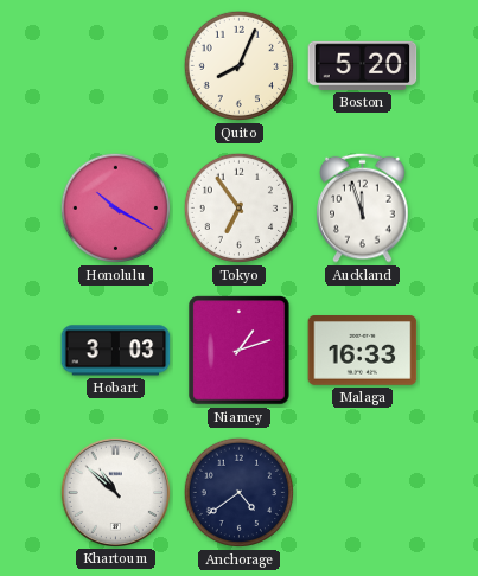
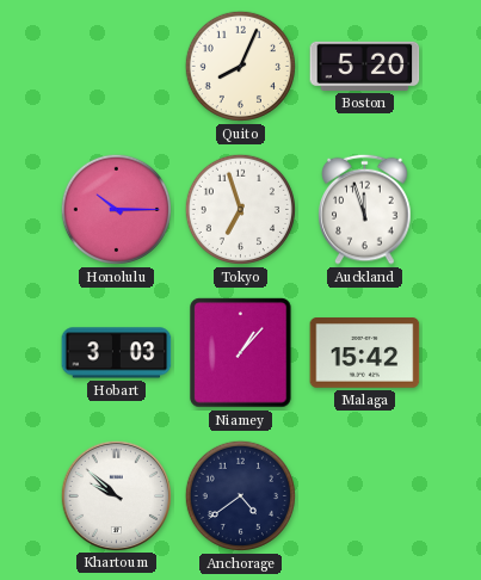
Honolulu: 10:20 -> 10:15 (116, 209)
Tokyo: 6:54 -> 6:57 (240, 209)
Niamey: 1:12 -> 1:07 (241, 353)
Malaga: 16:33 -> 15:42 (365, 353)
Khartoum: 10:52 -> 9:52 (116, 495)
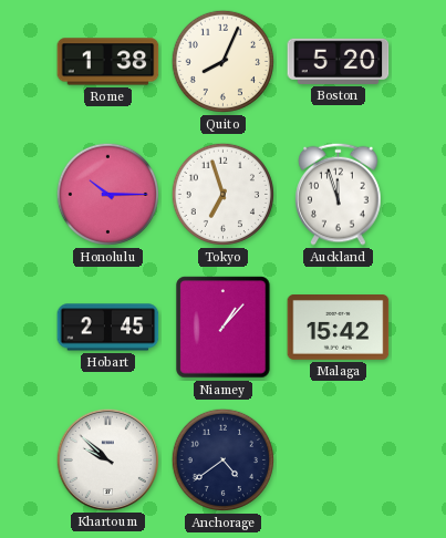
Rome: none -> 1:38 (108, 62)
Hobart: 3:03 -> 2:45 (108, 328)
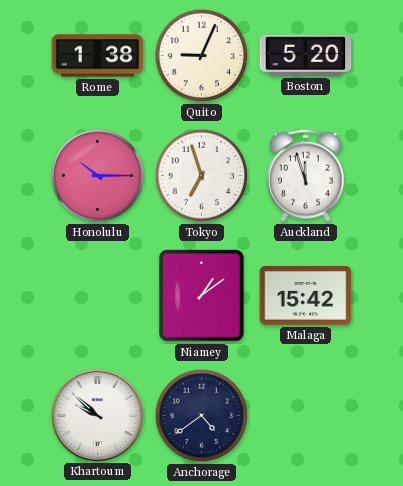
Quito: 8:04 -> 9:04 (201, 55)
Hobart: 2:45 -> none (108, 328)
Niamey: 1:07 -> 1:09 (202, 296)
